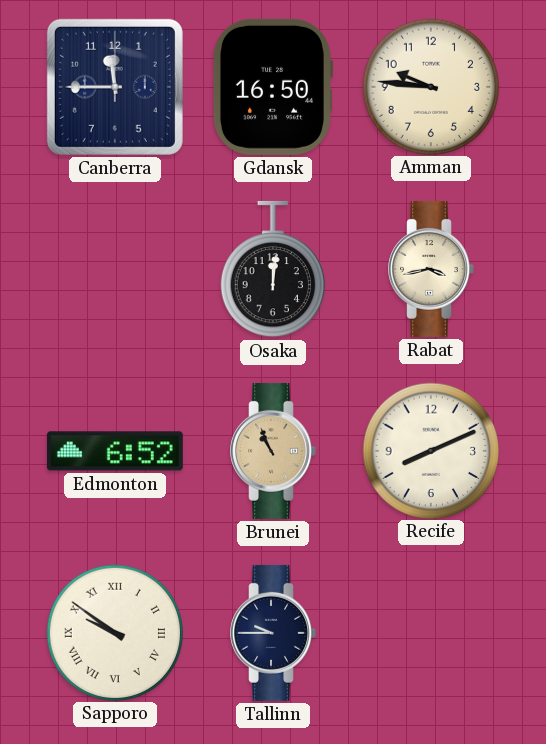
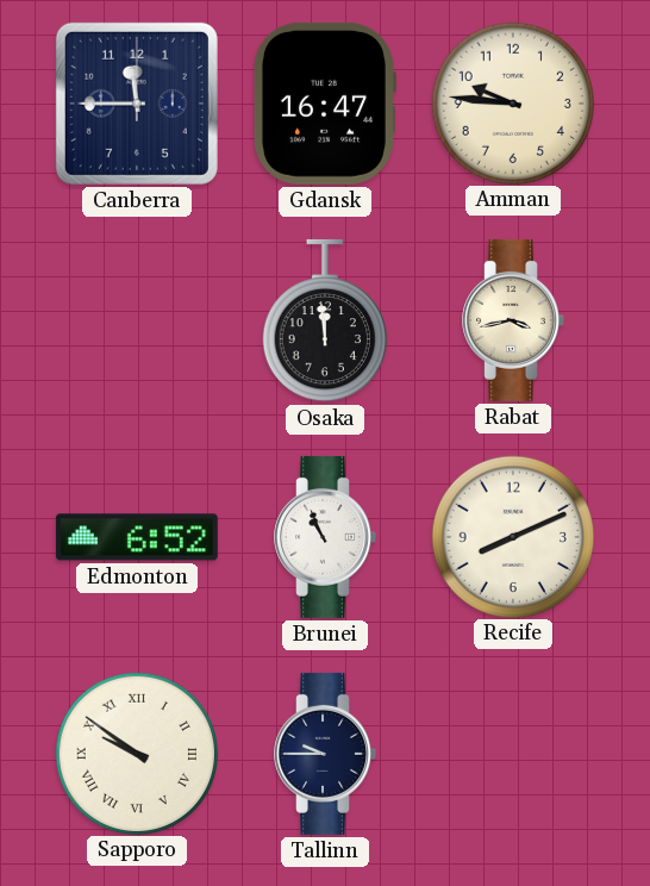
Gdansk: 16:50 -> 16:47 (324, 104)
Osaka: 12:01 -> 11:59 (325, 320)
Brunei dial: champagne -> white (325, 537)
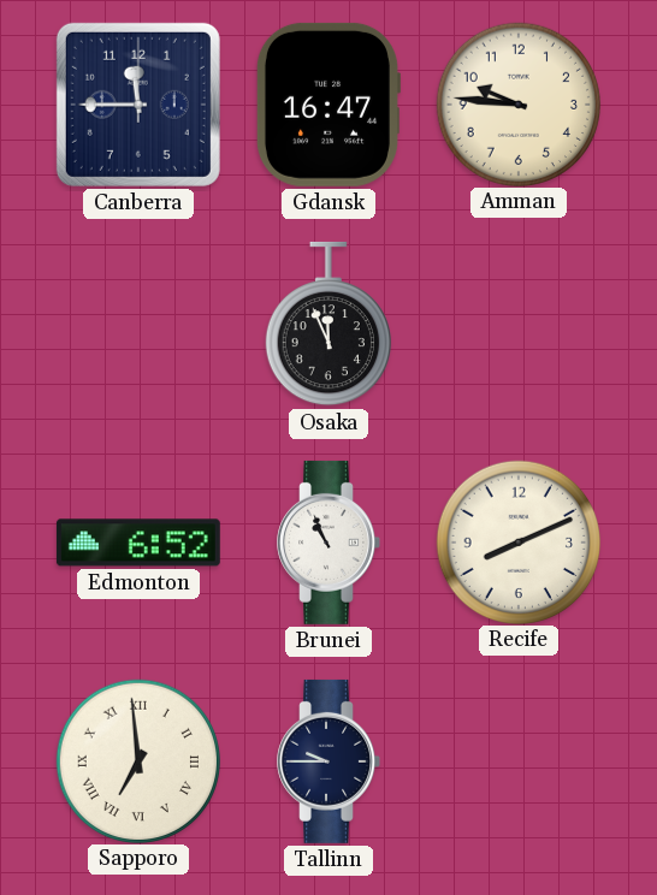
Osaka: 11:59 -> 11:56 (328, 324)
Rabat: 3:43 -> none (513, 320)
Sapporo: 9:51 -> 6:59 (137, 760)
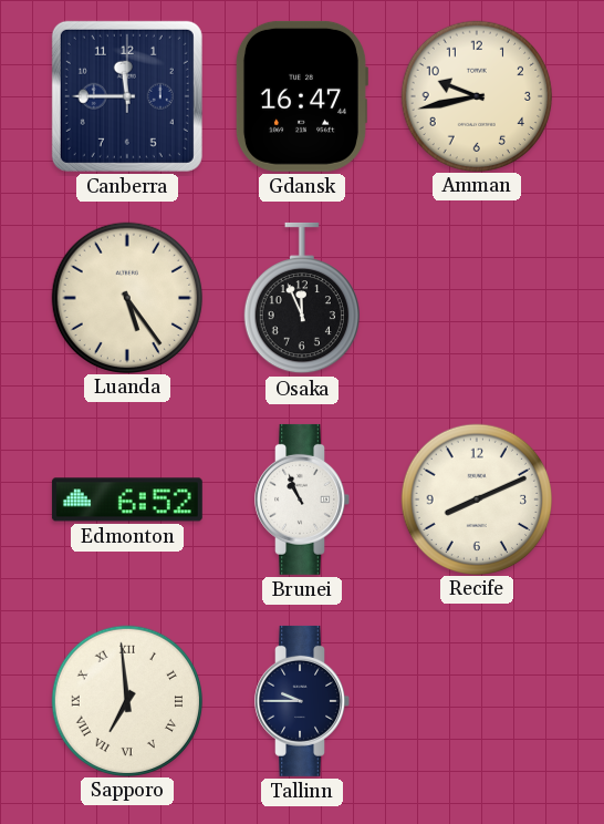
Amman: 9:46 -> 9:43 (476, 95)
Luanda: none -> 5:24 (126, 297)
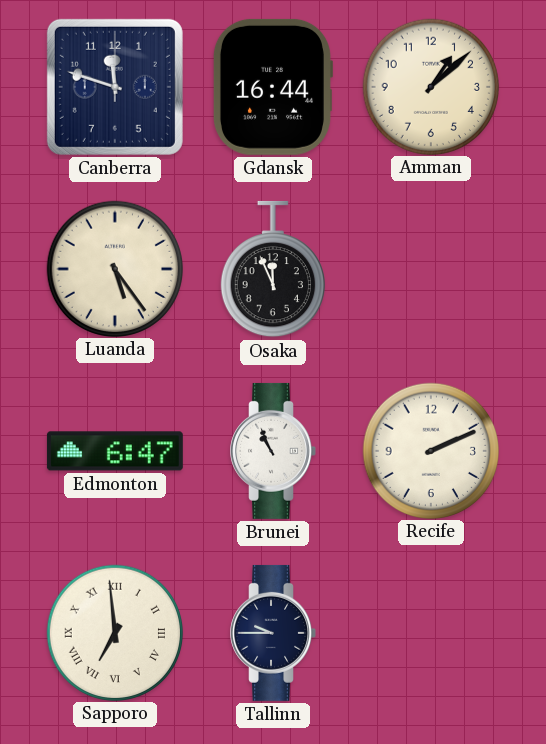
Canberra: 11:45 -> 11:48 (115, 87)
Gdansk: 16:47 -> 16:44 (272, 87)
Amman: 9:43 -> 1:08 (430, 86)
Edmonton: 6:52 -> 6:47 (115, 451)
Recife: 8:11 -> 2:11 (430, 450)
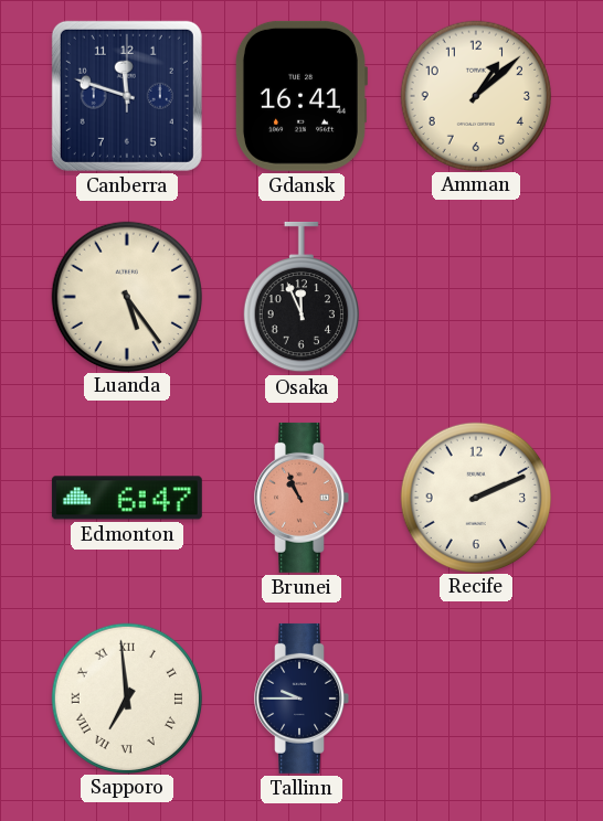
Gdansk: 16:44 -> 16:41 (300, 96)
Brunei dial: white -> salmon (301, 498)
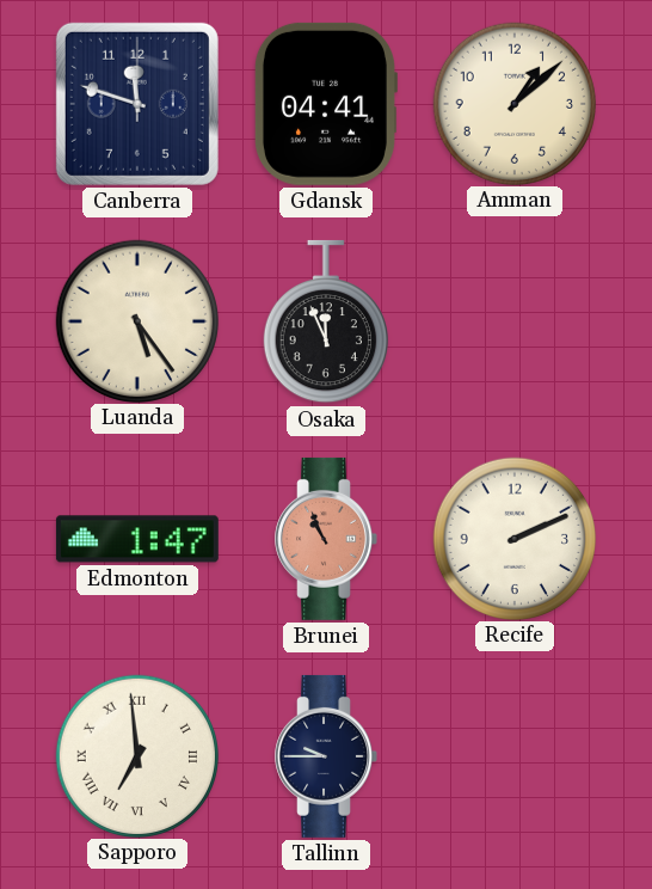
Gdansk: 16:41 -> 04:41 (325, 104)
Edmonton: 6:47 -> 1:47 (137, 539)
